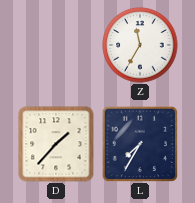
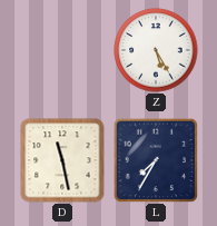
Z: 11:35 -> 5:25 (156, 50)
D: 1:37 -> 11:28 (62, 160)
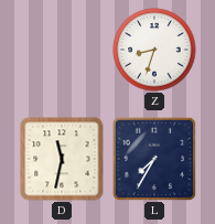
Z: 5:25 -> 8:33 (154, 50)
D: 11:28 -> 11:32 (62, 159)
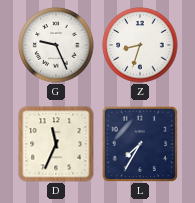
G: none -> 9:26 (56, 45)
D: 11:32 -> 11:34 (56, 144)
